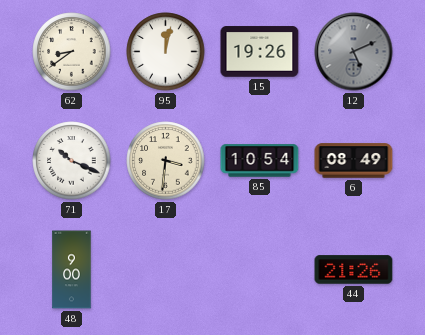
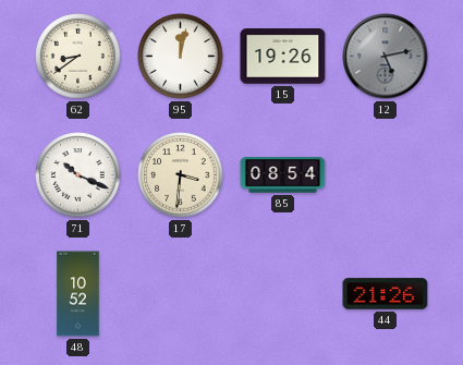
12: 5:11 -> 5:13 (386, 57)
85: 10:54 -> 08:54 (283, 175)
6: 08:49 -> none (354, 161)
48: 9:00 -> 10:52 (78, 294)
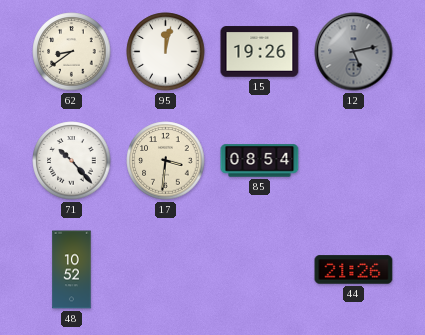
71: 10:19 -> 10:23 (72, 161)
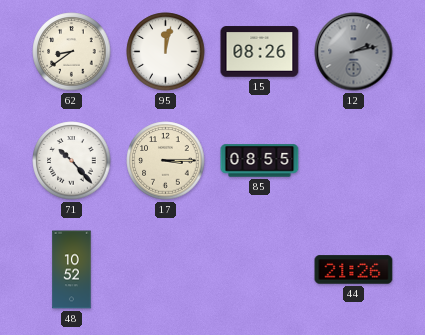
15: 19:26 -> 08:26 (260, 52)
12: 5:13 -> 2:13 (354, 52)
17: 3:31 -> 3:15 (166, 161)
85: 08:54 -> 08:55 (260, 161)
